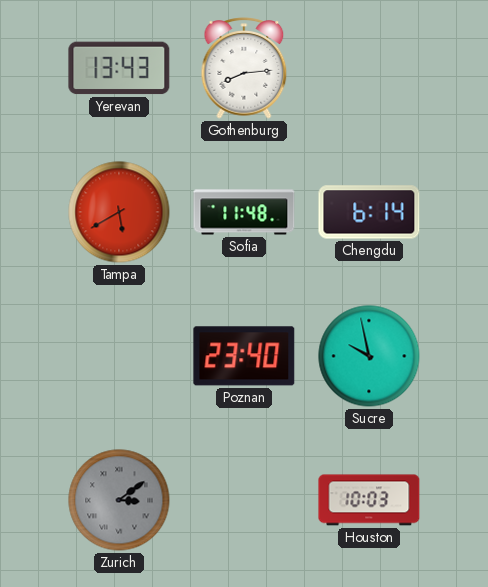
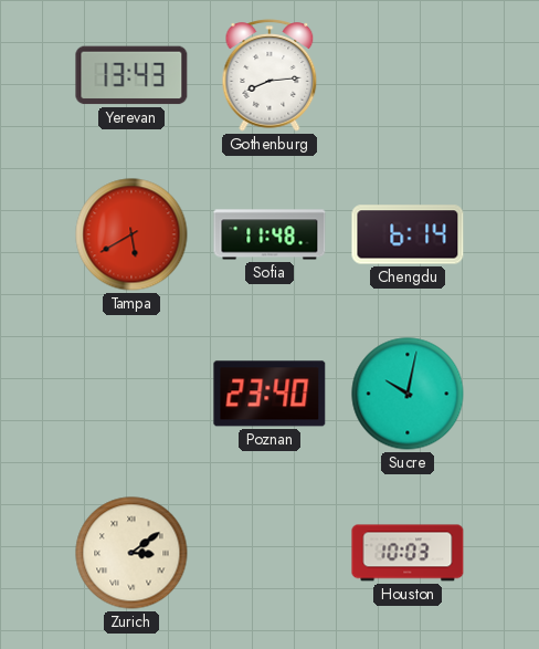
Sucre: 9:58 -> 10:02 (408, 394)
Zurich dial: grey -> cream (131, 553)
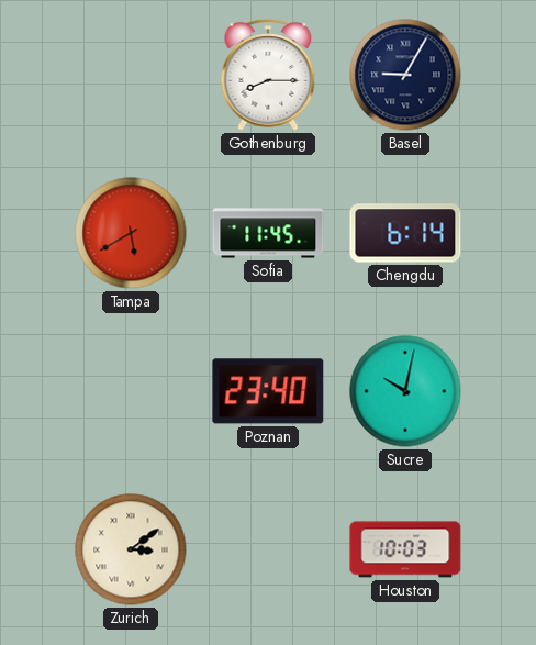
Yerevan: 13:43 -> none (131, 75)
Gothenburg: 8:14 -> 8:15 (268, 75)
Basel: none -> 9:05 (405, 75)
Sofia: 11:48 -> 11:45 (268, 233)
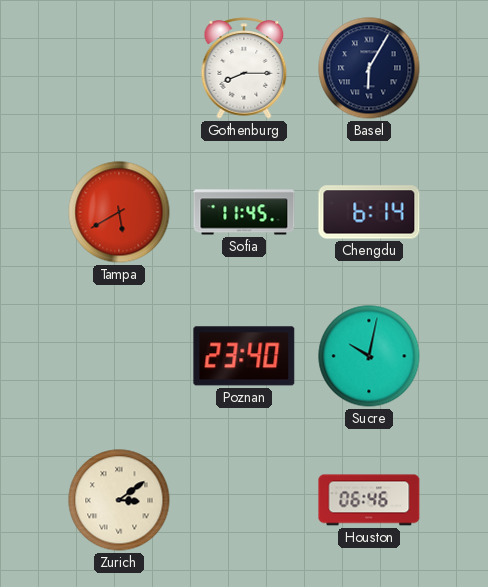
Basel: 9:05 -> 6:05 (369, 68)
Houston: 10:03 -> 06:46 (369, 500)
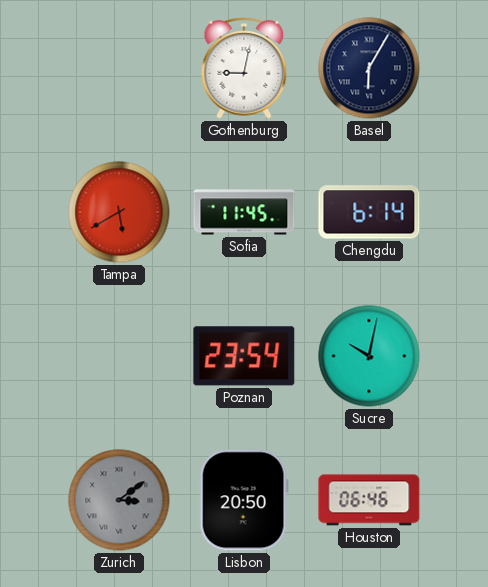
Gothenburg: 8:15 -> 9:02 (244, 68)
Poznan: 23:40 -> 23:54 (244, 356)
Zurich dial: cream -> grey (119, 500)
Lisbon: none -> 20:50 (244, 500)
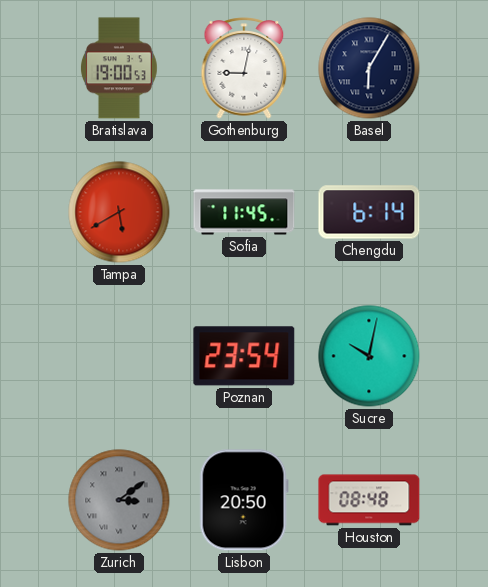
Bratislava: none -> 19:00 (119, 68)
Houston: 06:46 -> 08:48 (369, 500)
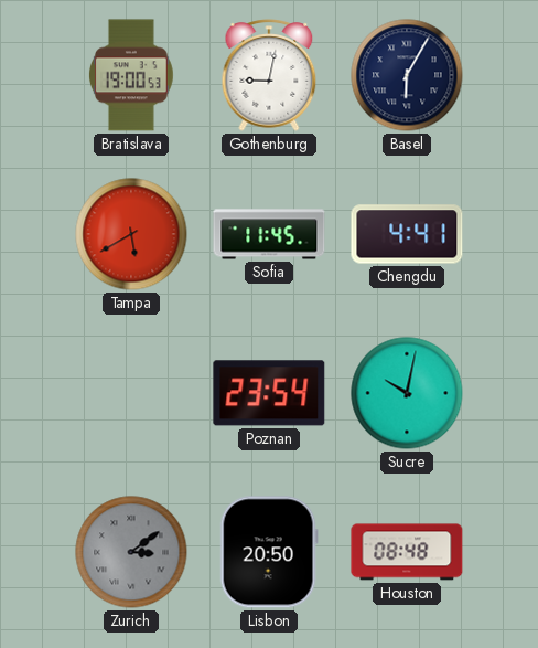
Chengdu: 6:14 -> 4:41 (407, 234)
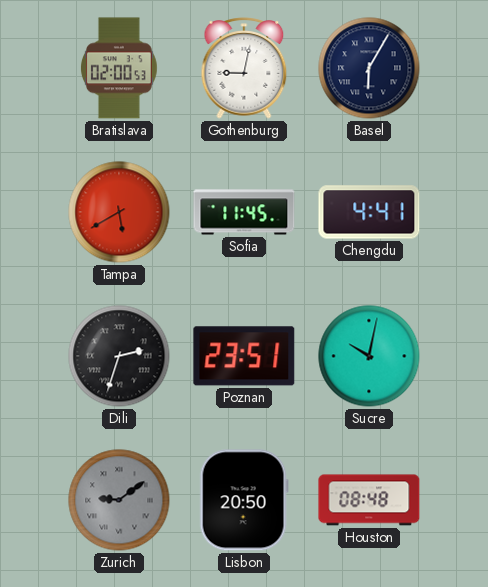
Bratislava: 19:00 -> 02:00 (119, 68)
Dili: none -> 2:33 (119, 356)
Poznan: 23:54 -> 23:51 (244, 356)
Zurich: 3:09 -> 9:09 (119, 500)
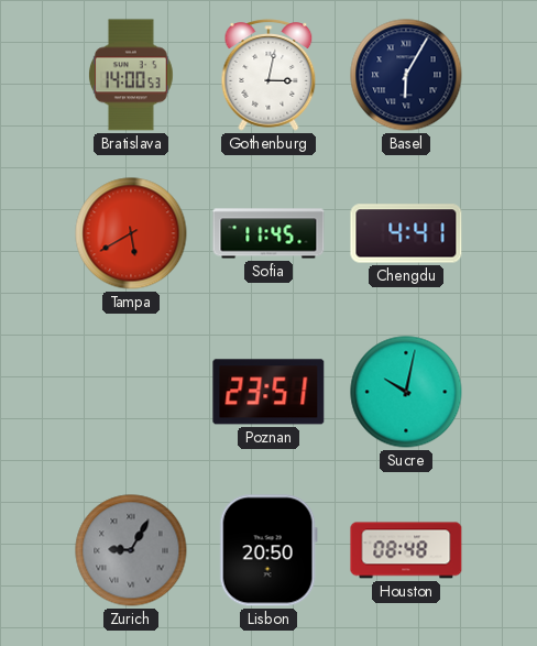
Bratislava: 02:00 -> 14:00 (131, 75)
Gothenburg: 9:02 -> 3:02 (268, 75)
Dili: 2:33 -> none (119, 356)
Zurich: 9:09 -> 9:05 (131, 550)
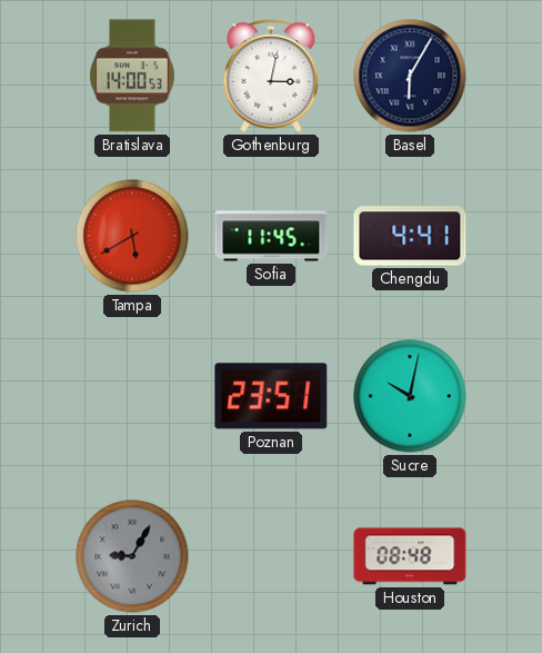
Lisbon: 20:50 -> none (268, 550)
